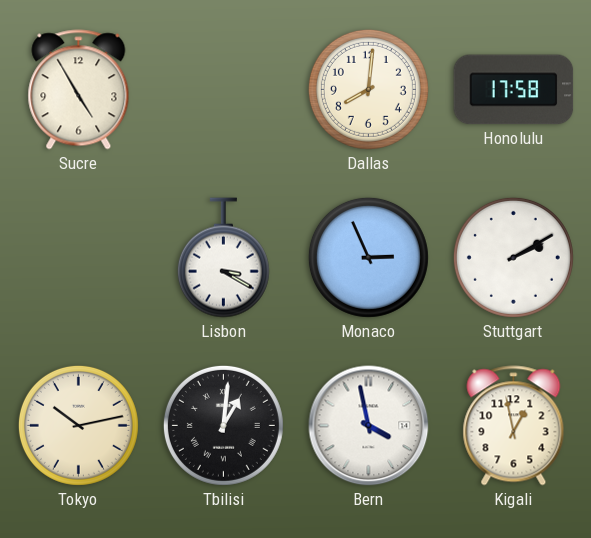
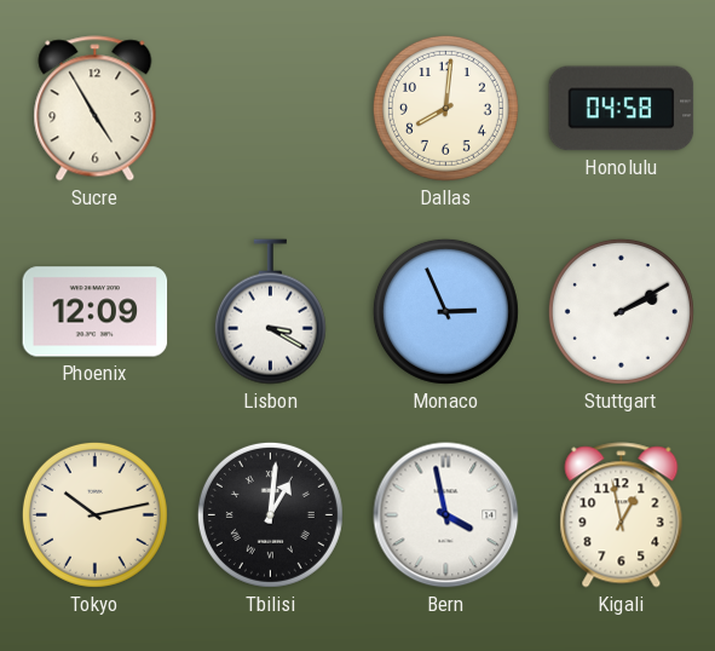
Honolulu: 17:58 -> 04:58 (622, 109)
Phoenix: none -> 12:09 (96, 312)
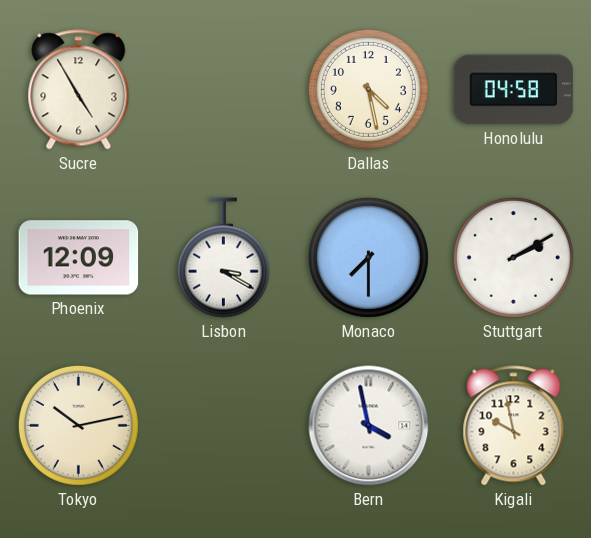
Dallas: 8:01 -> 4:28 (368, 89)
Monaco: 2:56 -> 7:30 (368, 257)
Tbilisi: 1:01 -> none (270, 514)
Kigali: 12:58 -> 9:58 (514, 426)
